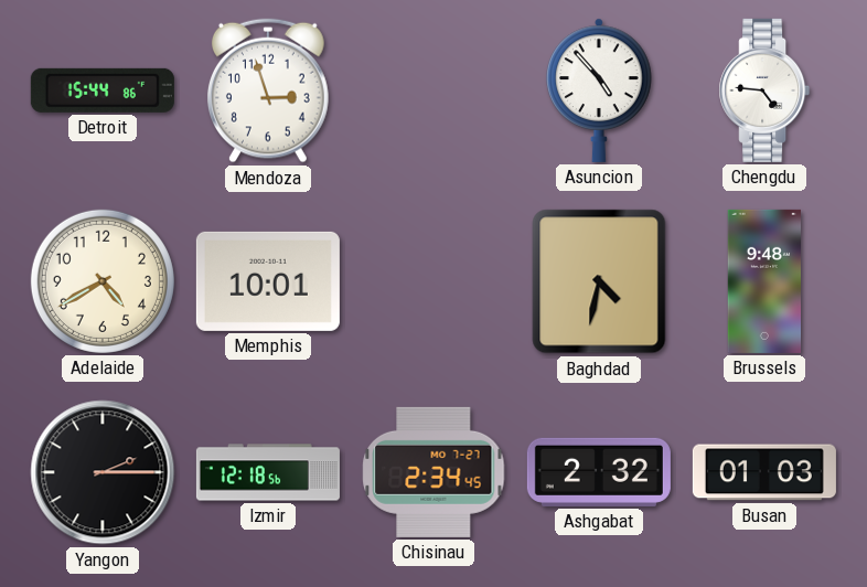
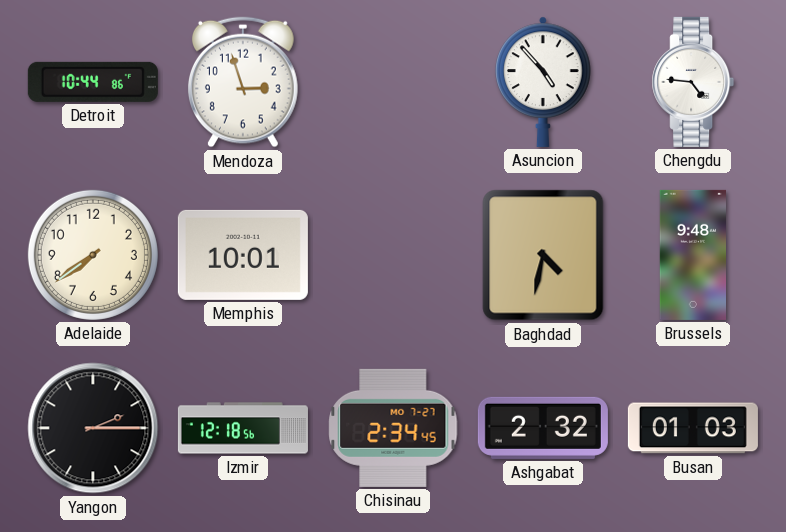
Detroit: 15:44 -> 10:44 (93, 82)
Adelaide: 4:40 -> 7:39 (93, 255)
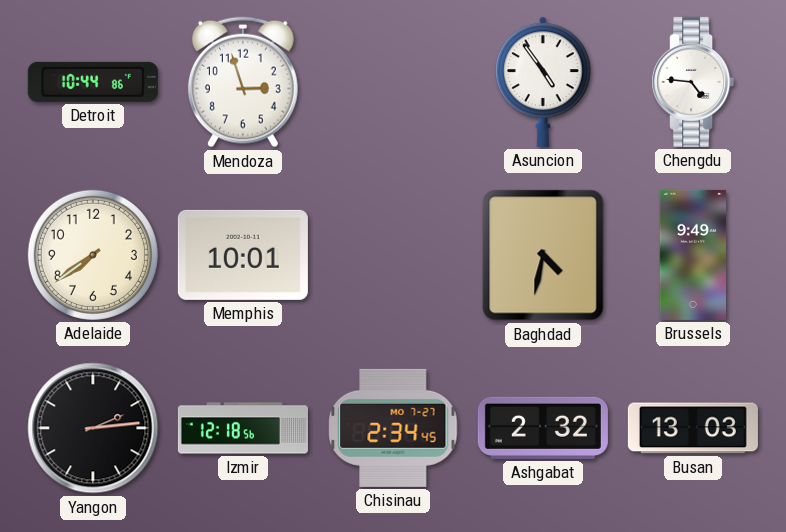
Asuncion: 4:53 -> 4:54 (543, 82)
Brussels: 9:48 -> 9:49 (692, 255)
Yangon: 2:15 -> 2:14 (93, 428)
Busan: 01:03 -> 13:03 (693, 428)
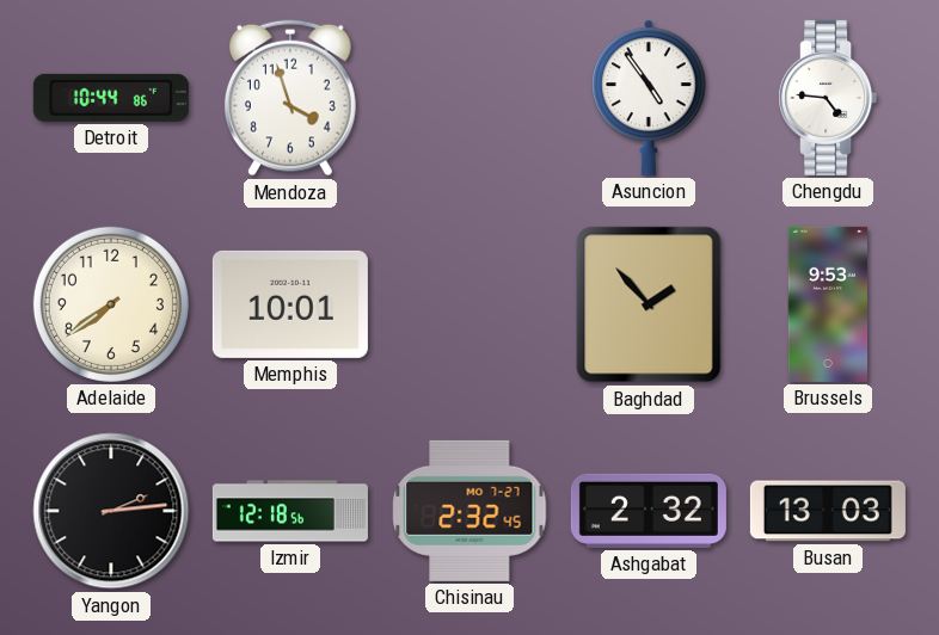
Mendoza: 2:57 -> 3:57 (290, 98)
Baghdad: 4:32 -> 1:53 (649, 304)
Brussels: 9:49 -> 9:53 (827, 304)
Chisinau: 2:34 -> 2:32 (469, 511)
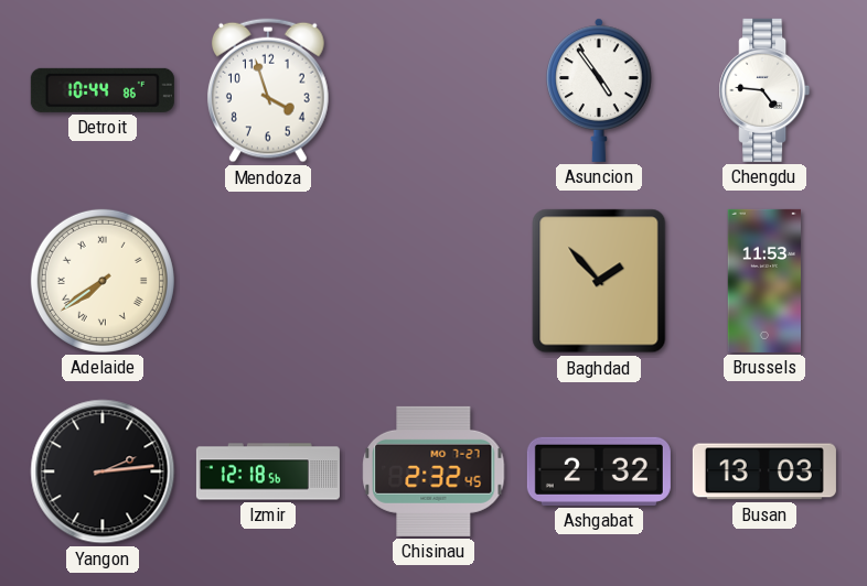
Adelaide numerals: Arabic -> Roman (103, 281)
Memphis: 10:01 -> none (290, 304)
Brussels: 9:53 -> 11:53 (763, 281)
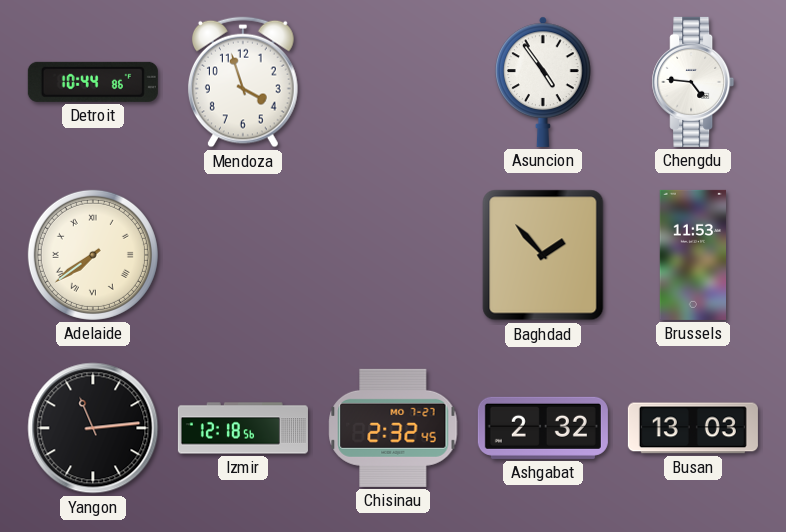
Yangon: 2:14 -> 11:14 (93, 428)
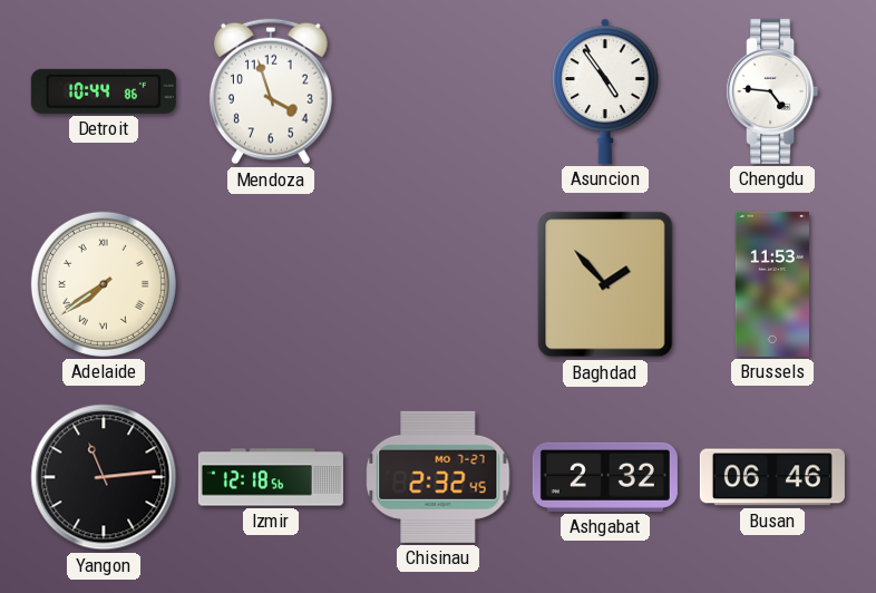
Busan: 13:03 -> 06:46 (772, 477)
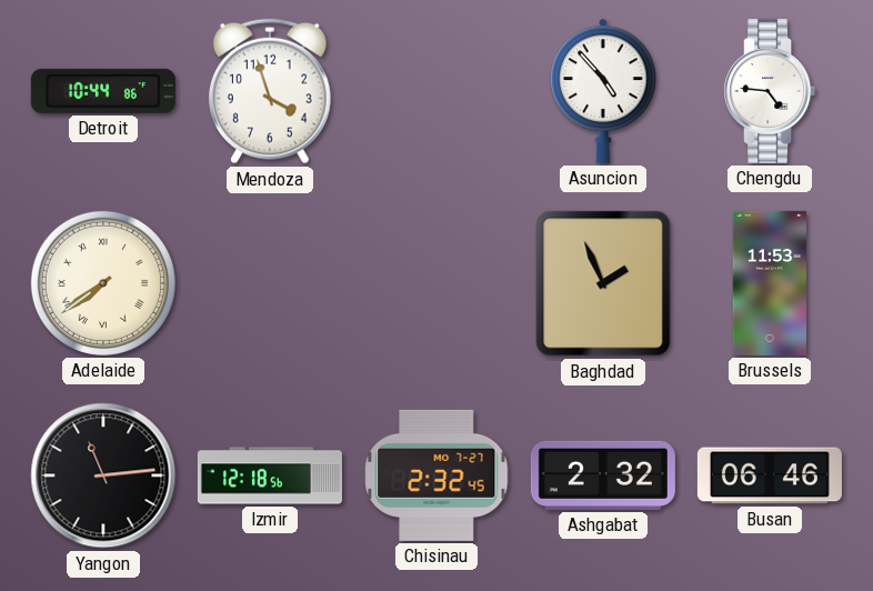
Asuncion: 4:54 -> 4:53 (603, 91)
Baghdad: 1:53 -> 1:56 (603, 283)
